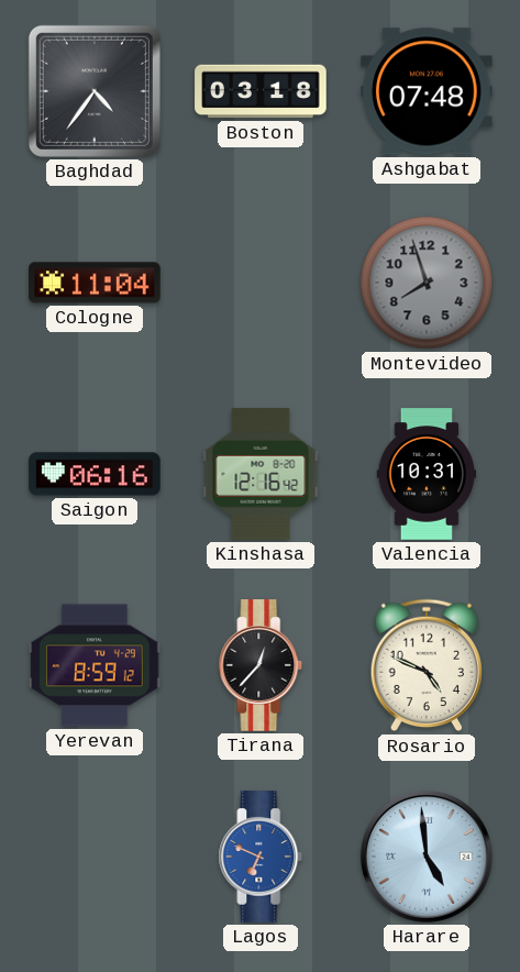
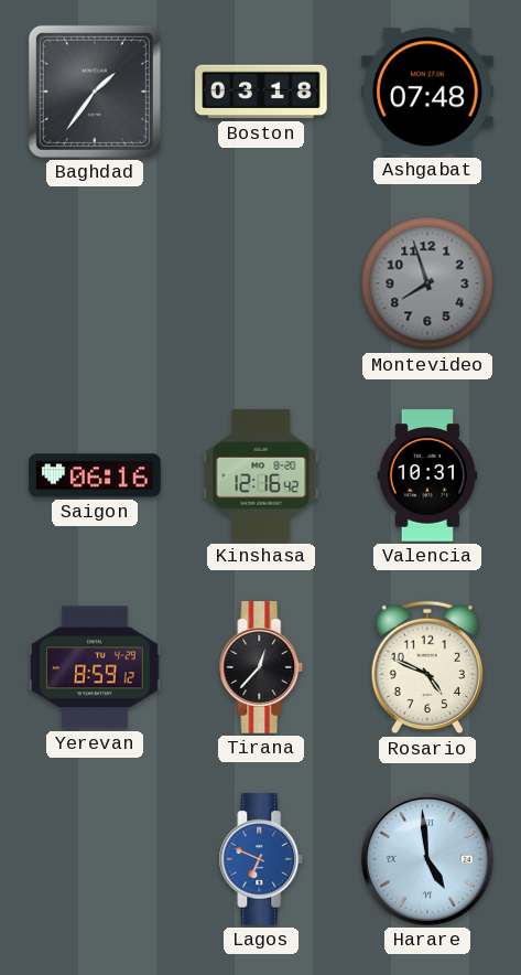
Baghdad: 4:36 -> 1:36 (95, 92)
Cologne: 11:04 -> none (95, 283)
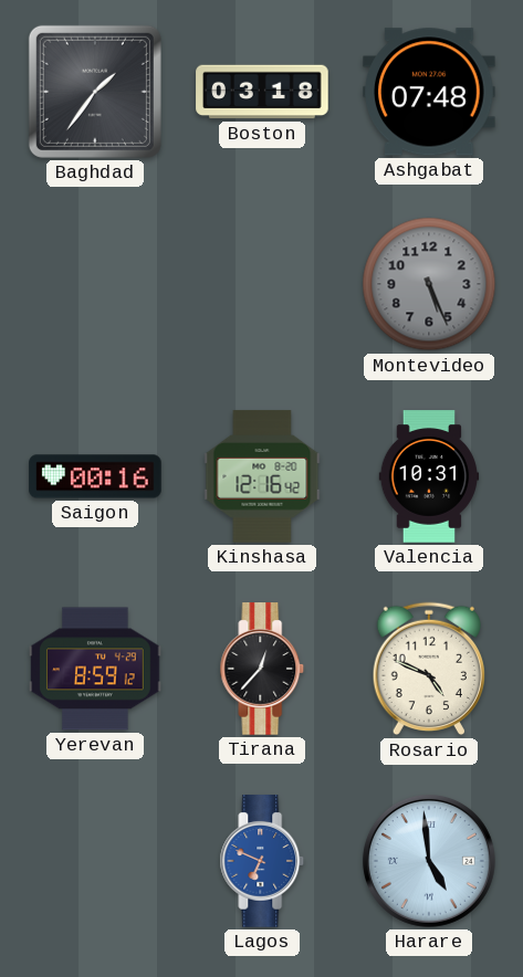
Montevideo: 7:57 -> 5:26 (429, 284)
Saigon: 06:16 -> 00:16 (95, 476)
